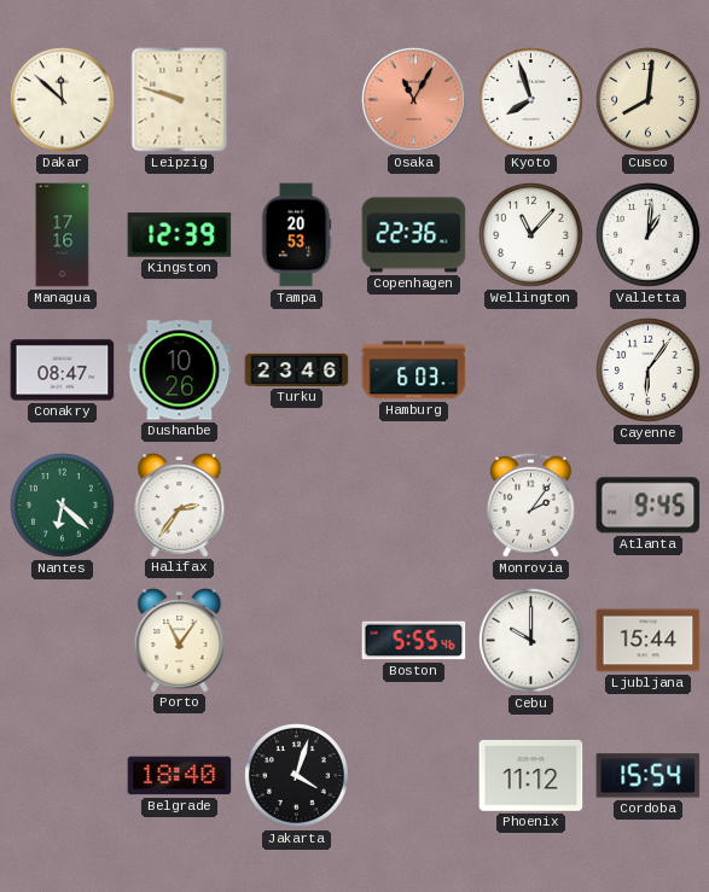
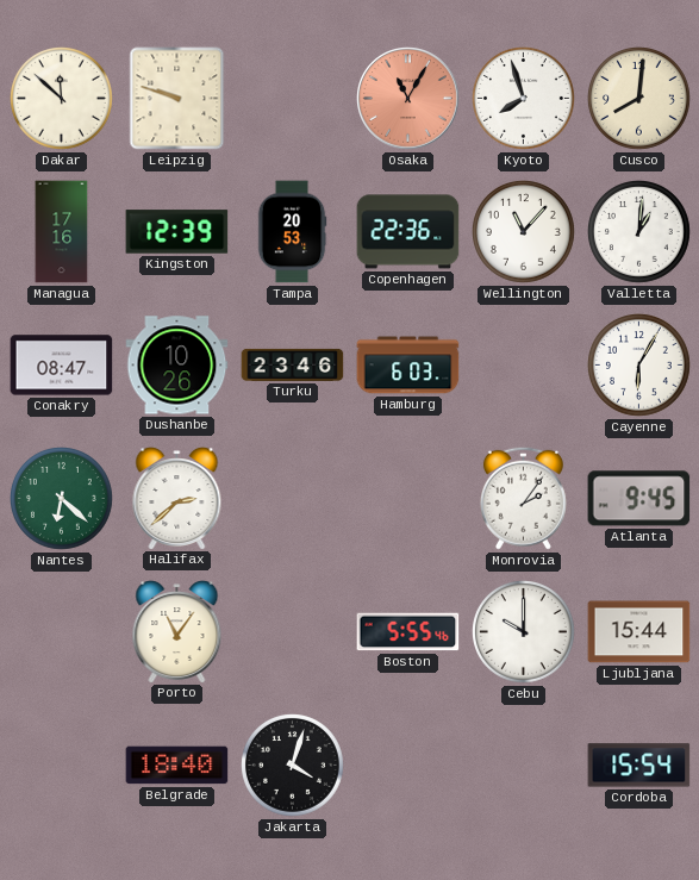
Cayenne: 6:06 -> 6:05 (639, 366)
Halifax: 2:36 -> 2:38 (177, 499)
Phoenix: 11:12 -> none (531, 776)
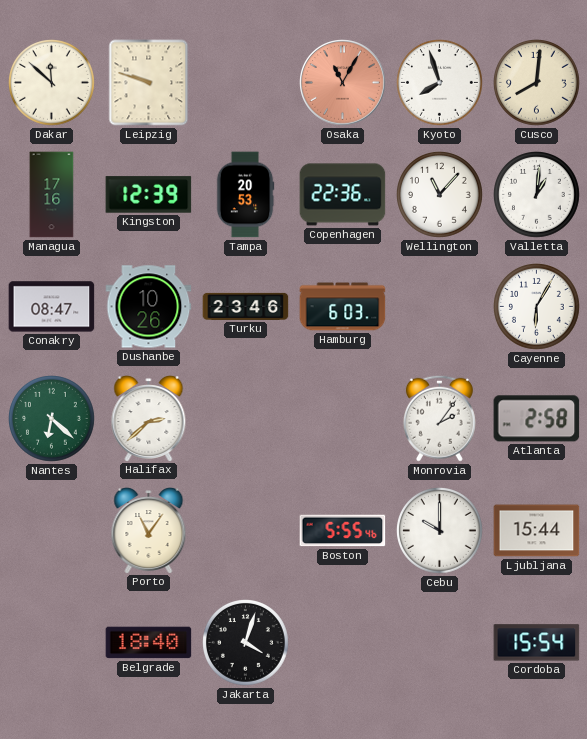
Atlanta: 9:45 -> 2:58 (537, 419)
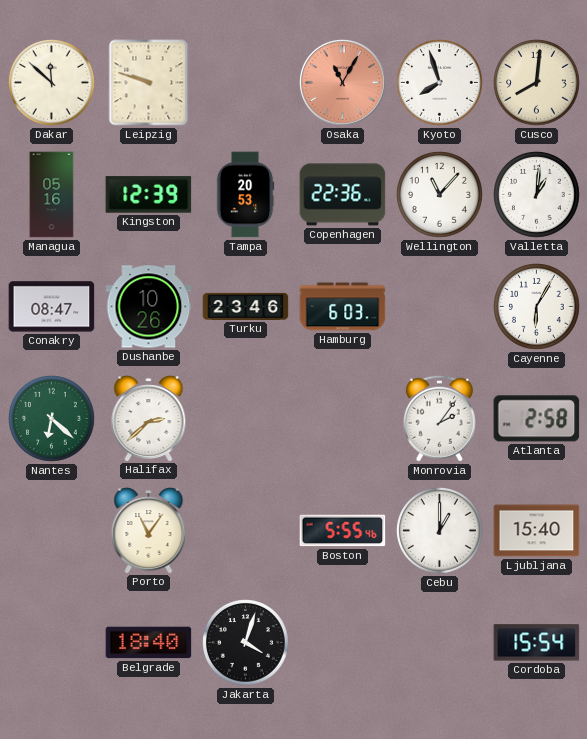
Managua: 17:16 -> 05:16 (52, 195)
Cebu: 10:00 -> 1:00 (440, 531)
Ljubljana: 15:44 -> 15:40 (537, 531)
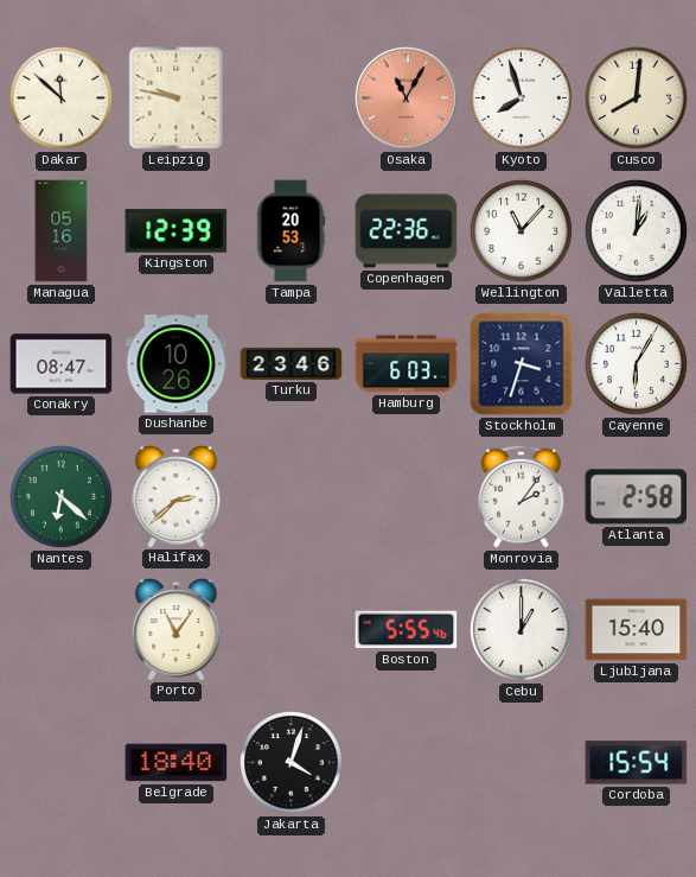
Leipzig: 9:48 -> 9:47 (177, 98)
Stockholm: none -> 3:33 (522, 364)
